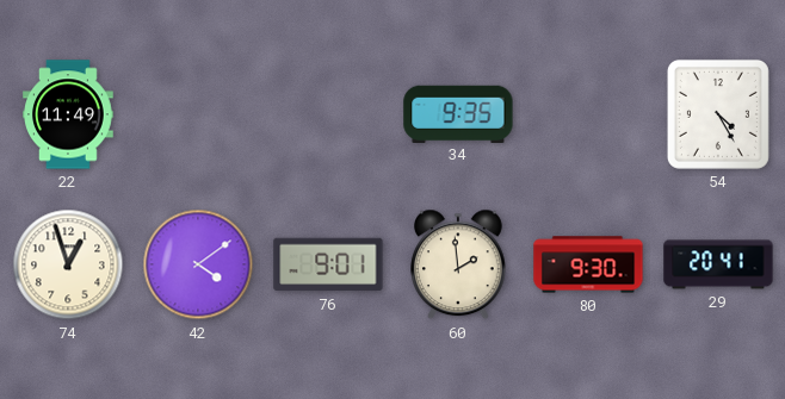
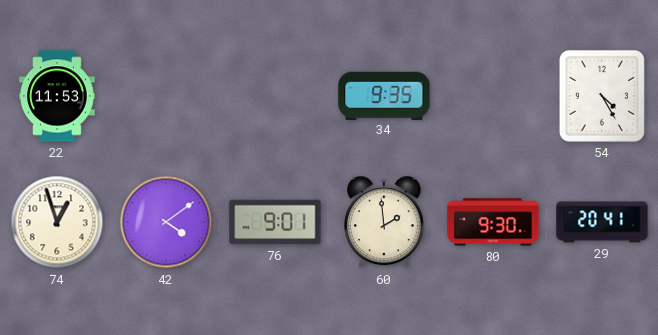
22: 11:49 -> 11:53 (57, 96)
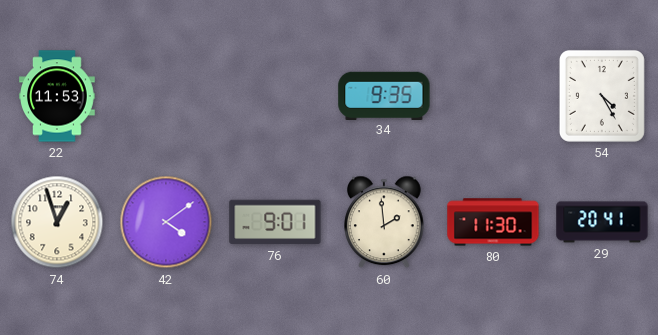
80: 9:30 -> 11:30 (493, 222)
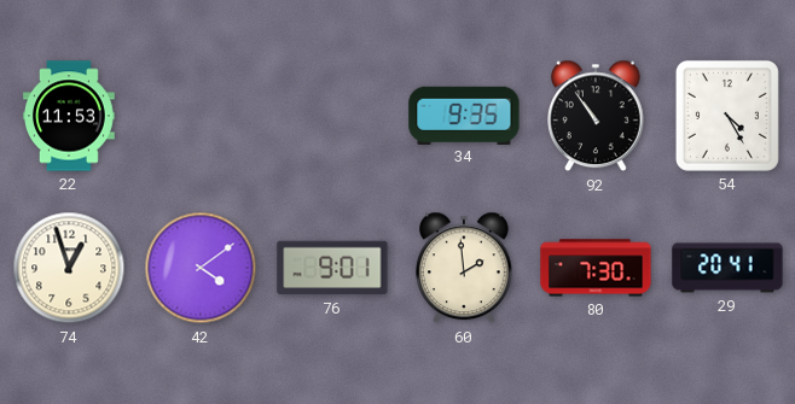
92: none -> 10:54 (597, 116)
80: 11:30 -> 7:30 (596, 268)
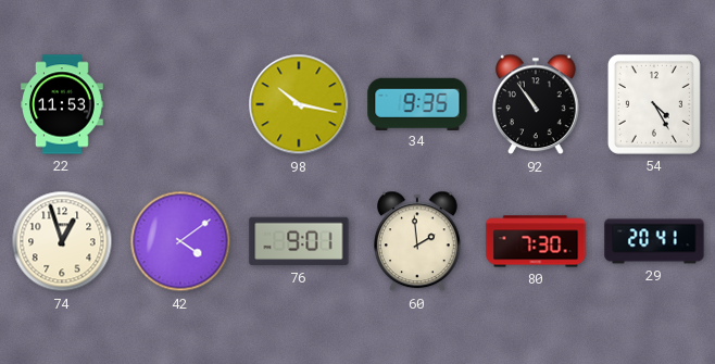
98: none -> 10:17 (299, 104)
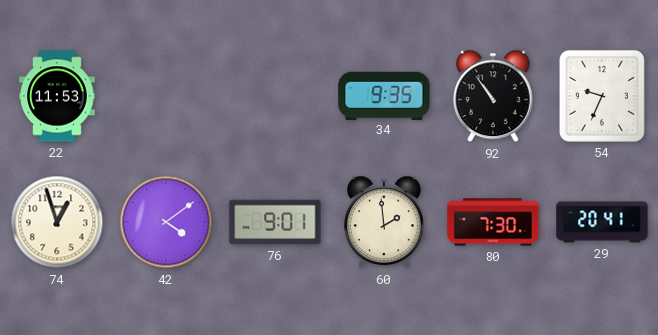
98: 10:17 -> none (299, 104)
54: 4:25 -> 9:34 (602, 96)
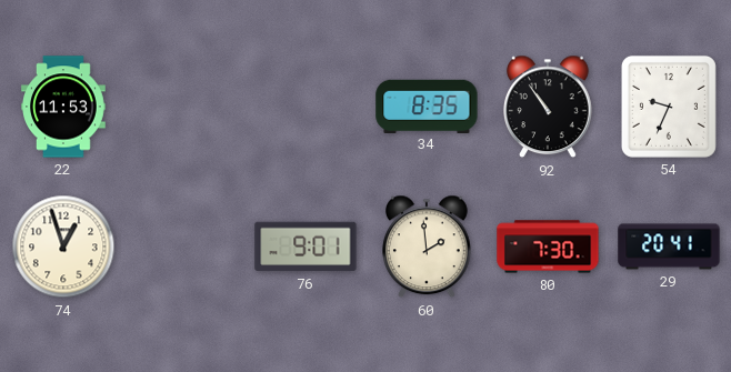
34: 9:35 -> 8:35 (427, 105)
42: 4:09 -> none (166, 222)
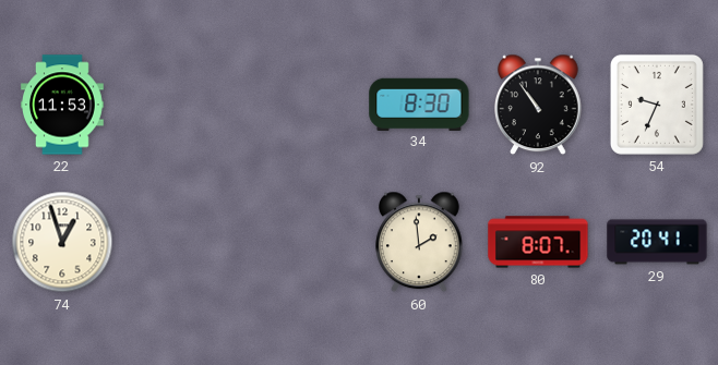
34: 8:35 -> 8:30 (419, 104)
76: 9:01 -> none (306, 247)
80: 7:30 -> 8:07 (538, 242)
